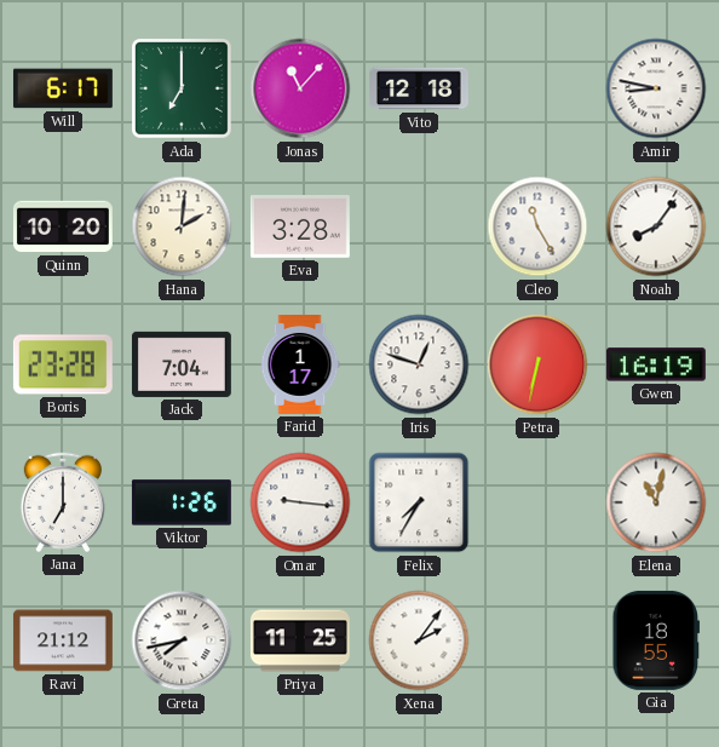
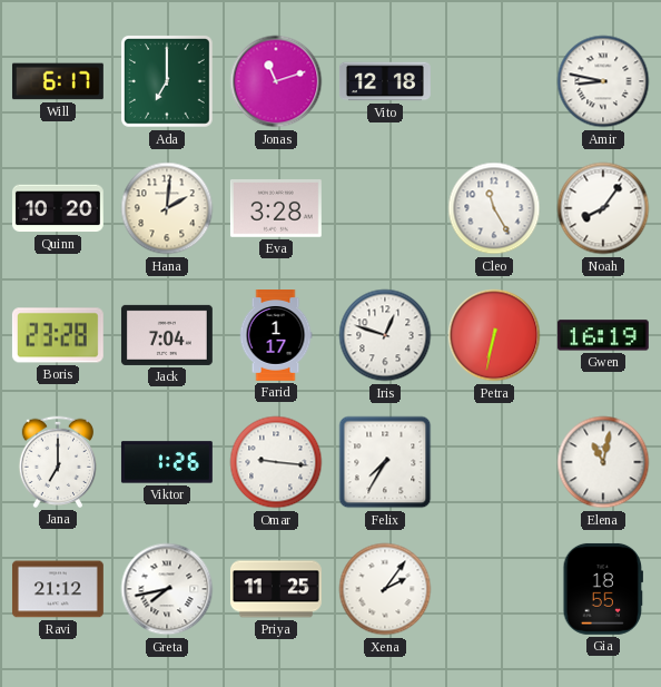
Jonas: 11:07 -> 11:12 (276, 81)
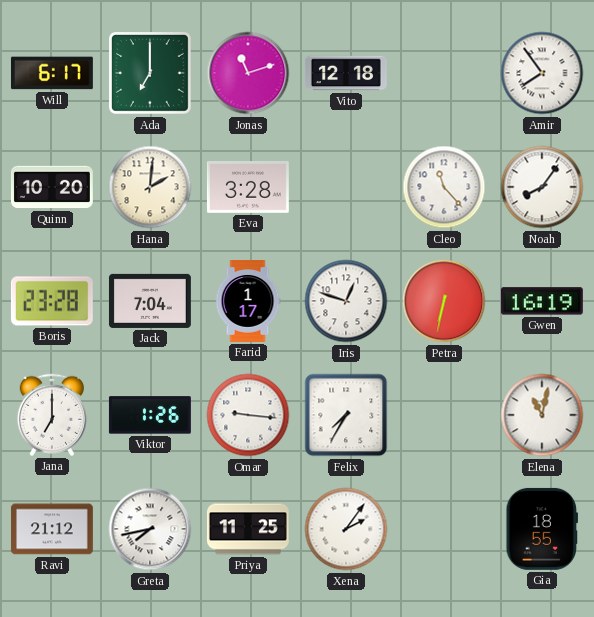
Amir: 8:47 -> 7:54 (542, 73)
Cleo: 11:25 -> 11:23 (444, 187)
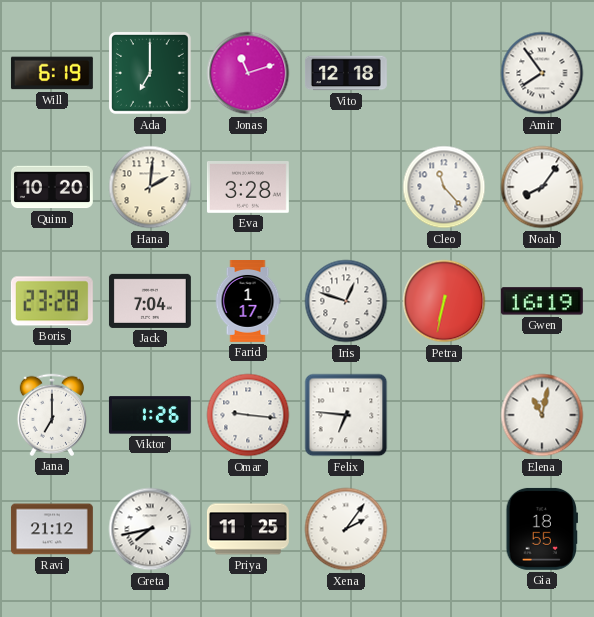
Will: 6:17 -> 6:19 (52, 73)
Felix: 7:35 -> 6:46 (346, 415)
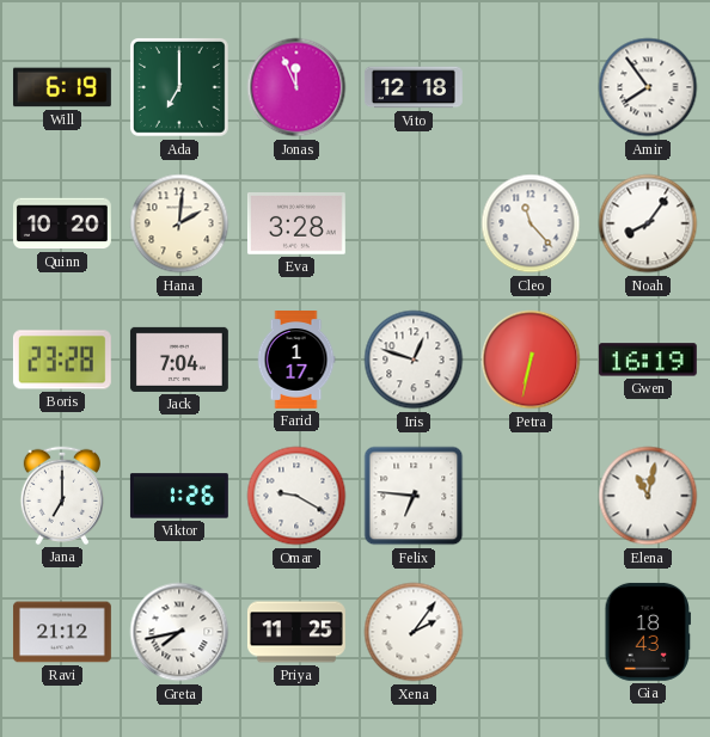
Jonas: 11:12 -> 11:56 (296, 87)
Omar: 9:16 -> 9:20 (296, 496)
Gia: 18:55 -> 18:43 (647, 632)
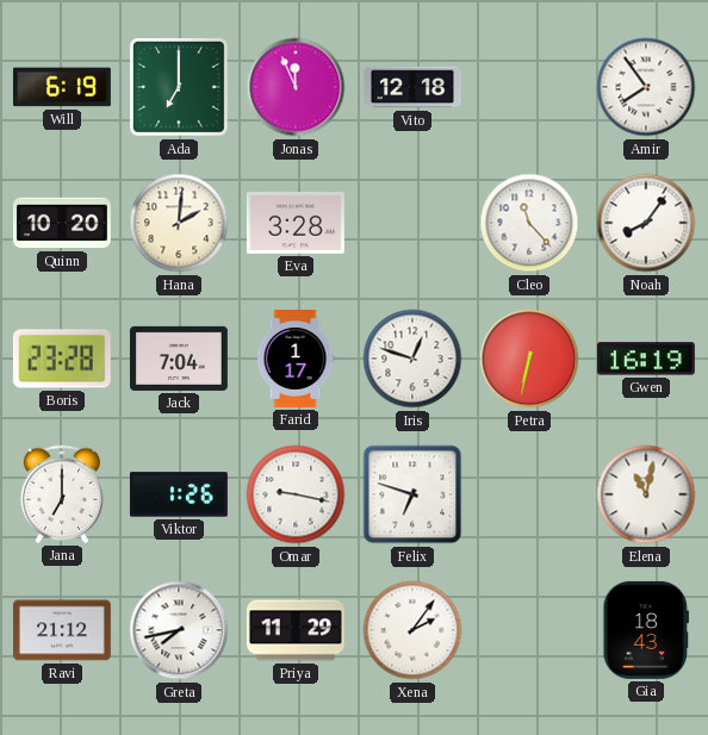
Omar: 9:20 -> 9:17 (296, 494)
Felix: 6:46 -> 6:48 (412, 494)
Priya: 11:25 -> 11:29 (296, 630)
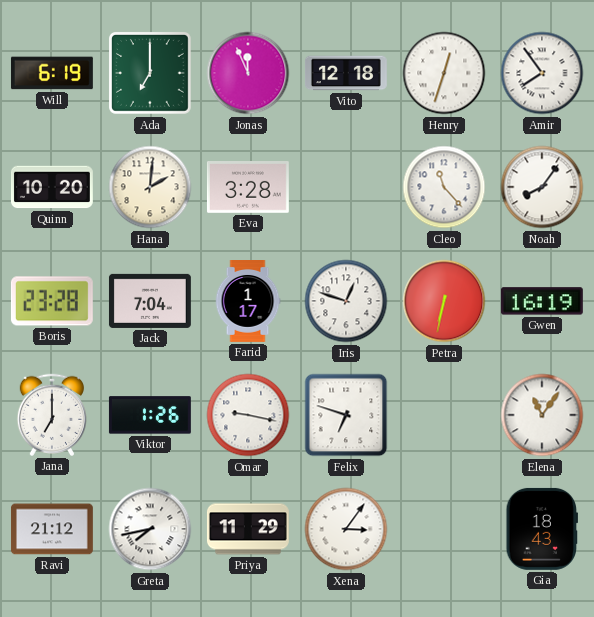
Henry: none -> 12:33 (444, 73)
Elena: 11:02 -> 11:06 (542, 415)
Xena: 2:06 -> 3:06 (346, 529)
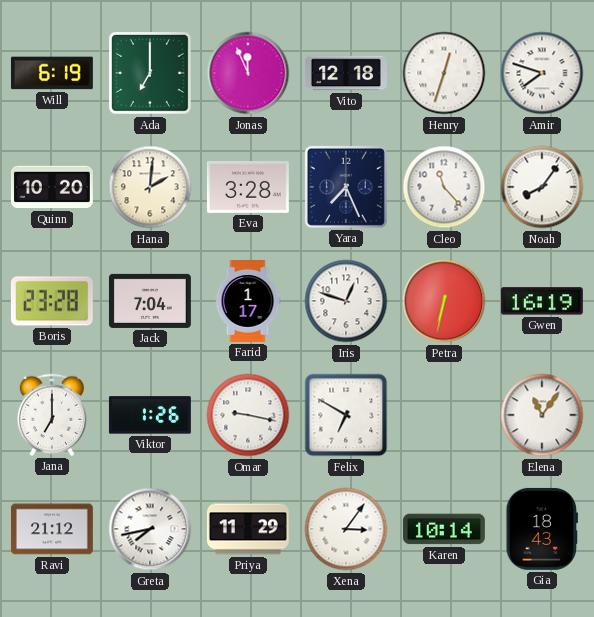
Amir: 7:54 -> 7:48 (542, 73)
Yara: none -> 7:26 (346, 187)
Felix: 6:48 -> 6:50 (346, 415)
Karen: none -> 10:14 (444, 529)
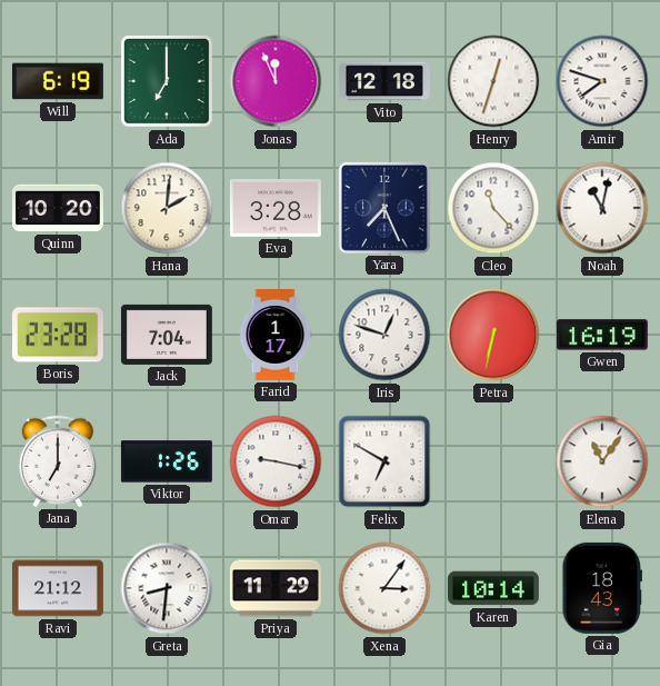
Noah: 8:06 -> 11:02 (602, 208)
Greta: 7:43 -> 8:31 (167, 588)
